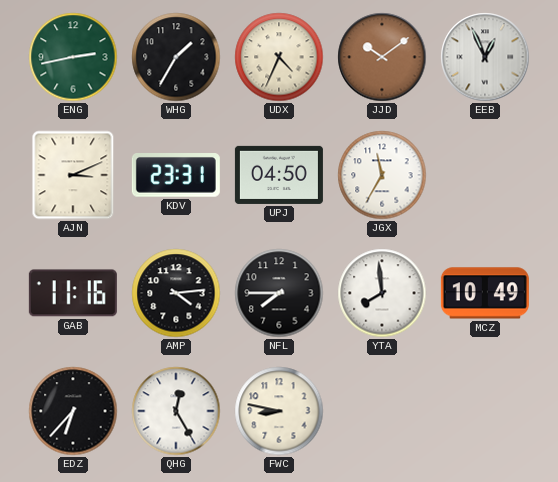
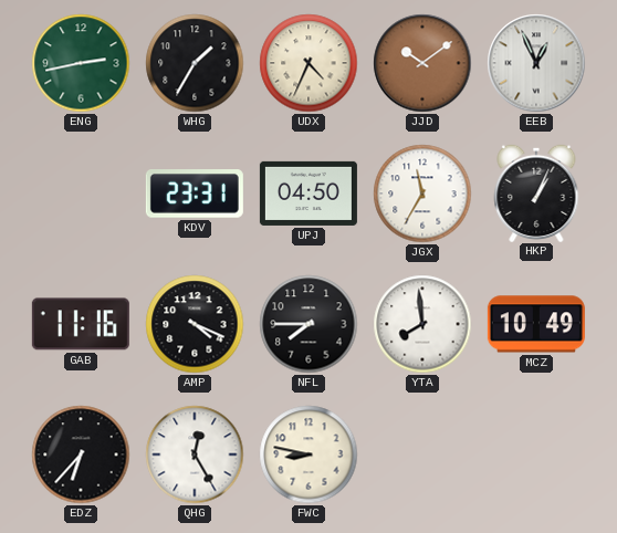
AJN: 3:11 -> none (73, 175)
HKP: none -> 1:04 (536, 192)
AMP: 4:14 -> 4:19 (195, 324)
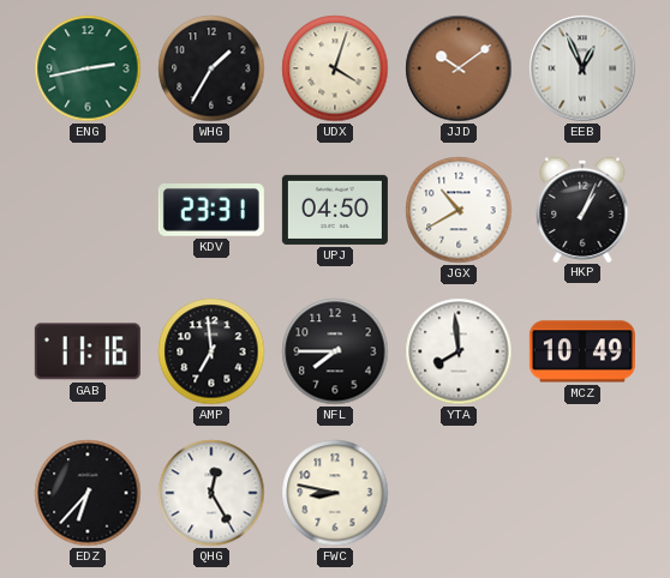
UDX: 4:34 -> 4:03 (335, 68)
JGX: 11:35 -> 10:40 (459, 210)
AMP: 4:19 -> 6:59 (211, 351)
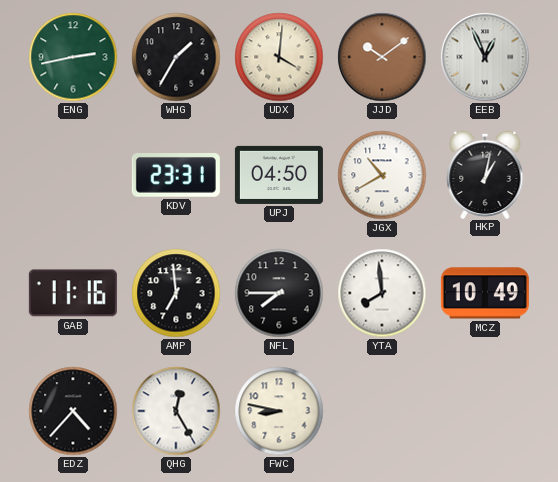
UDX: 4:03 -> 4:01 (279, 57)
HKP: 1:04 -> 1:02 (485, 174)
EDZ: 6:37 -> 4:37 (73, 411)
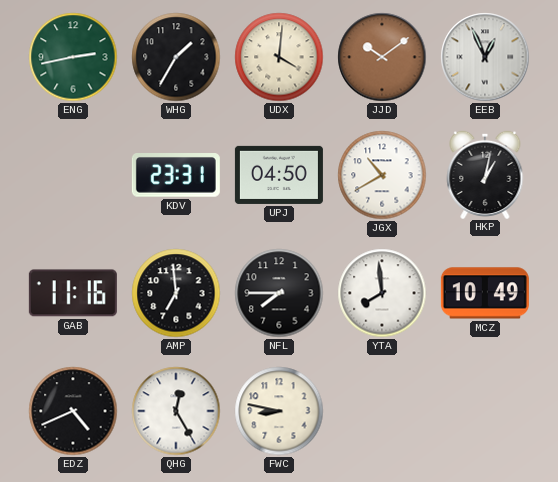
EDZ: 4:37 -> 4:41 (73, 411)
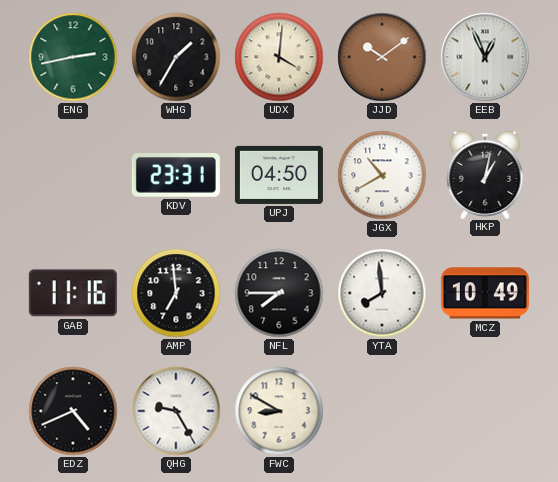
QHG: 12:25 -> 9:25 (176, 411)
FWC: 8:47 -> 8:50 (279, 411)
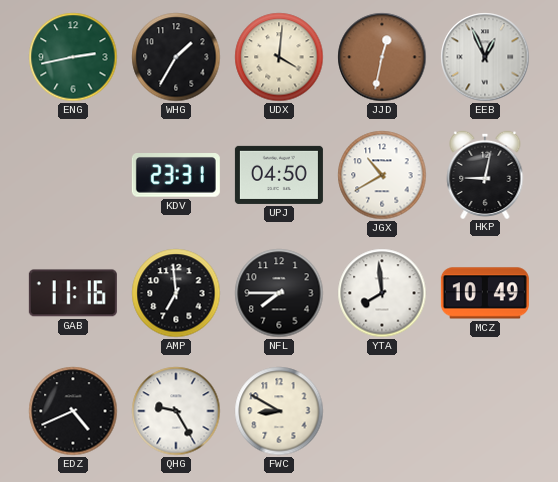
JJD: 10:09 -> 12:32 (382, 57)
HKP: 1:02 -> 9:02 (485, 174)
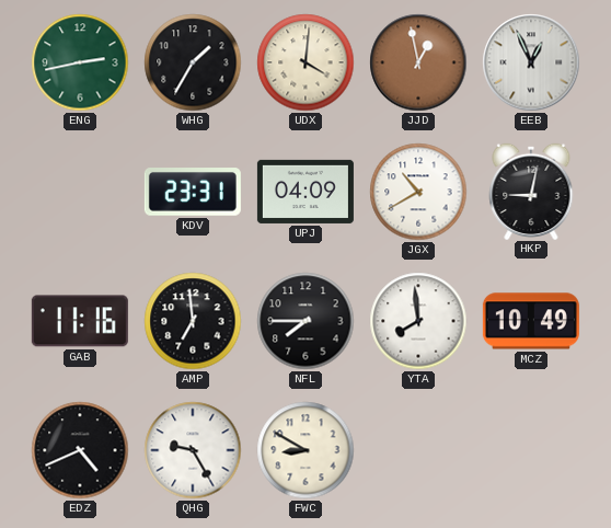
JJD: 12:32 -> 12:58 (418, 62)
UPJ: 04:50 -> 04:09 (305, 192)
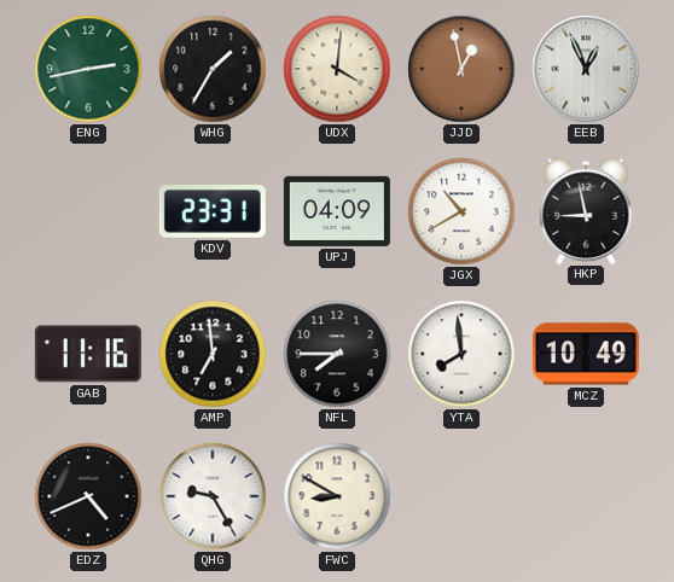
HKP: 9:02 -> 8:58 (586, 210)
